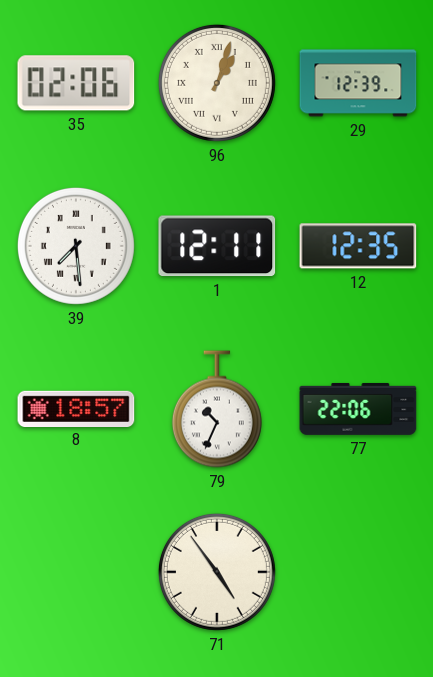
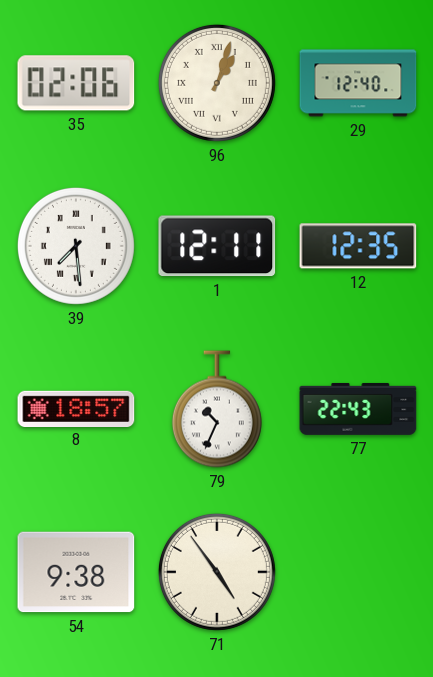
29: 12:39 -> 12:40 (358, 83)
77: 22:06 -> 22:43 (358, 409)
54: none -> 9:38 (76, 572)
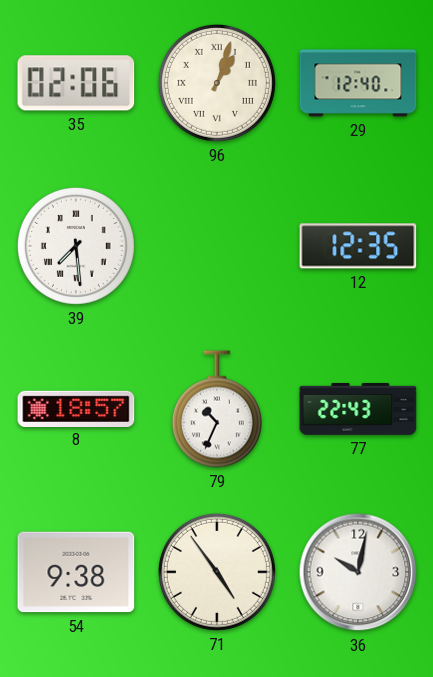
1: 12:11 -> none (217, 246)
36: none -> 10:02 (358, 572)
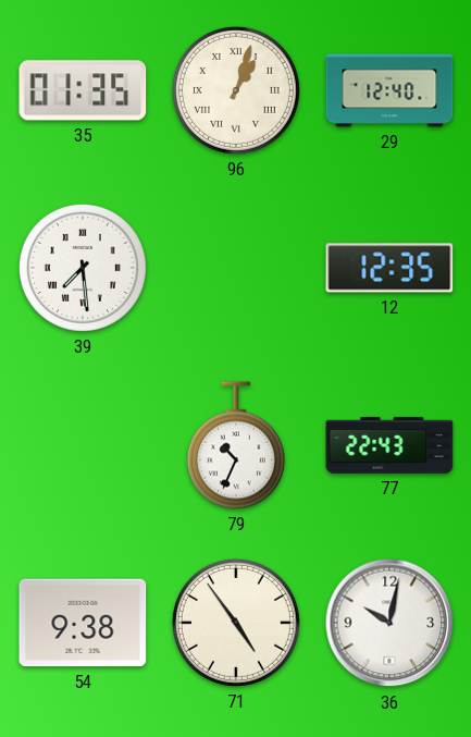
35: 02:06 -> 01:35 (83, 90)
8: 18:57 -> none (76, 408)
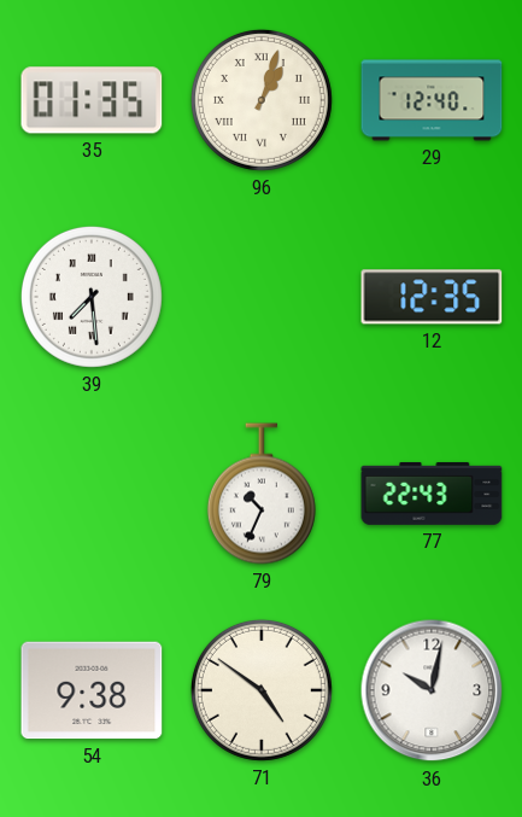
71: 4:54 -> 4:51 (262, 690)
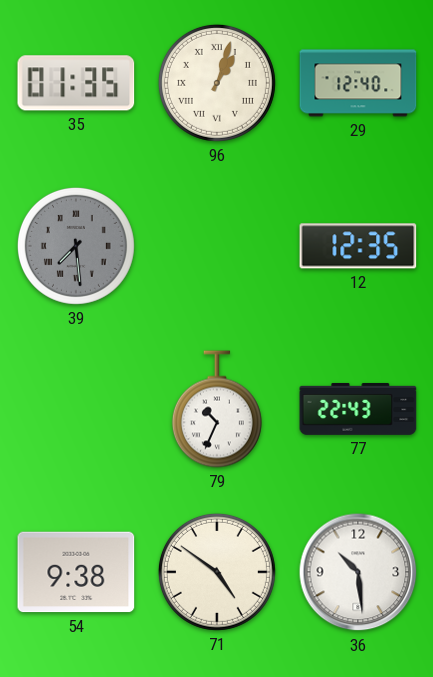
39 dial: white -> grey (76, 246)
36: 10:02 -> 10:29 (358, 572)
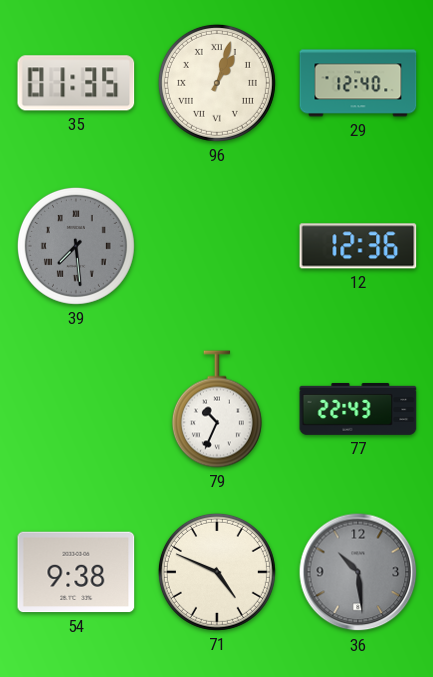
12: 12:35 -> 12:36 (358, 246)
71: 4:51 -> 4:49 (217, 572)
36 dial: white -> grey (358, 572)
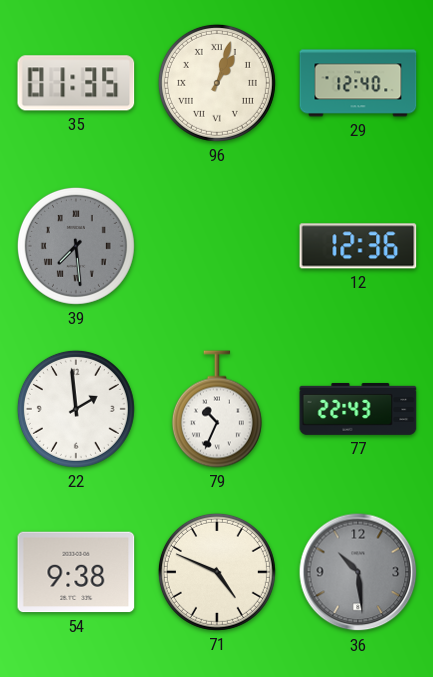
22: none -> 1:59 (76, 409)
